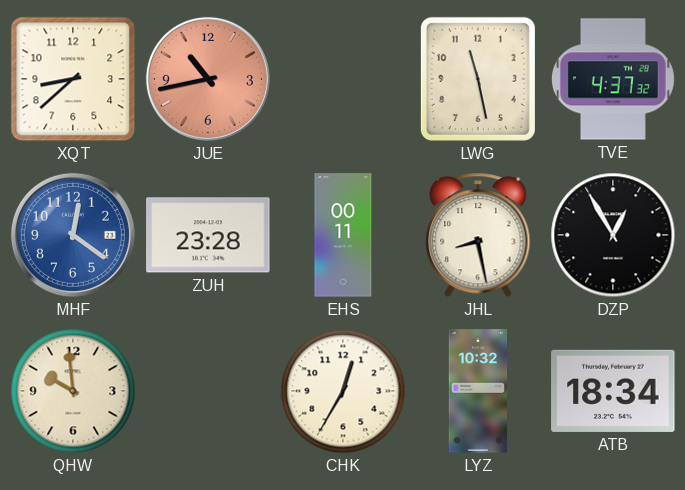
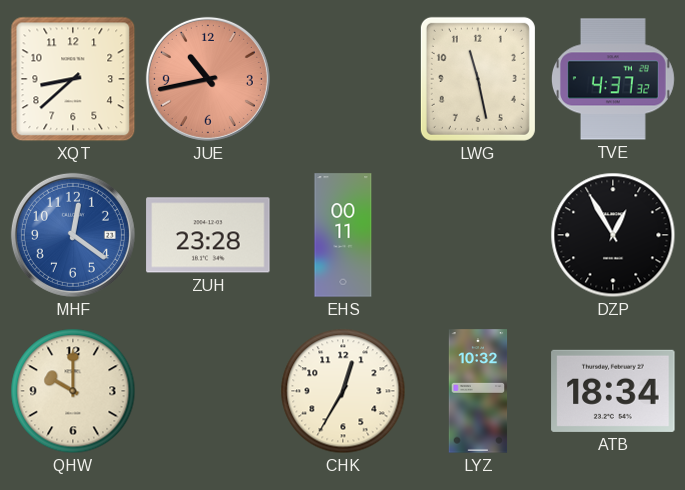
JHL: 8:28 -> none (478, 235)
QHW: 9:59 -> 10:00 (73, 391)
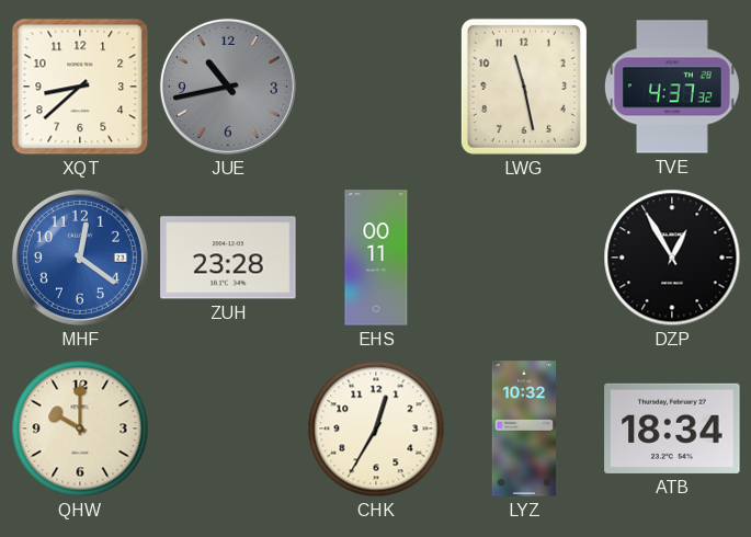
JUE dial: salmon -> grey (228, 87)
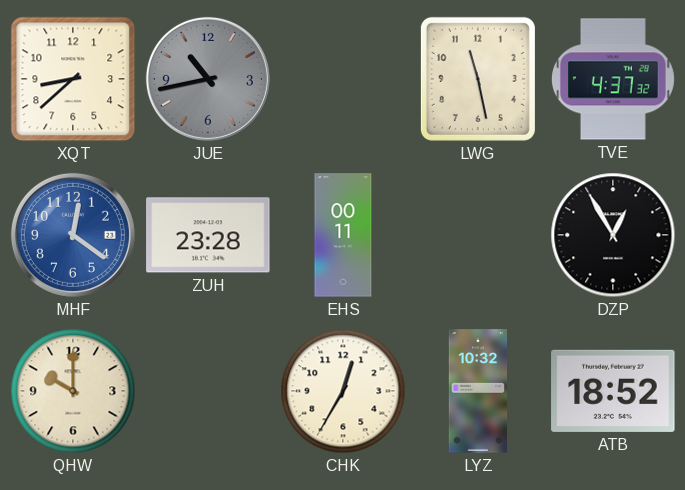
ATB: 18:34 -> 18:52 (613, 391)
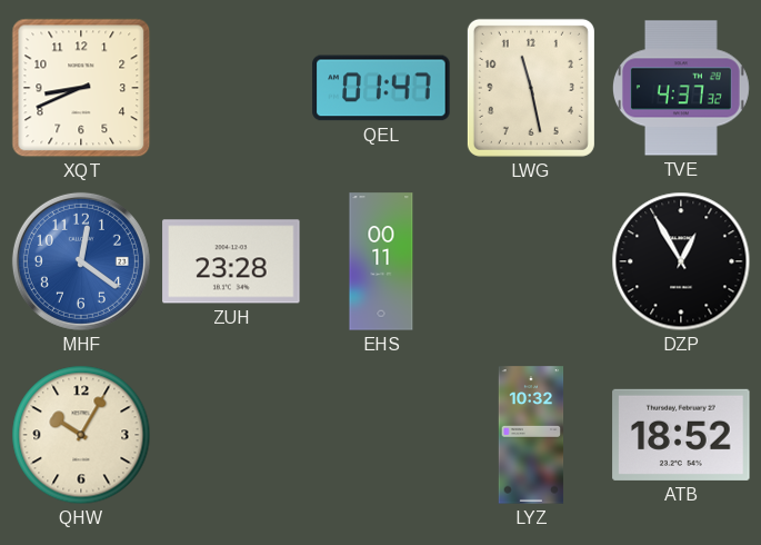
XQT: 8:38 -> 8:41 (81, 88)
JUE: 10:43 -> none (208, 79)
QEL: none -> 01:47 (381, 88)
QHW: 10:00 -> 10:05 (81, 435)
CHK: 12:35 -> none (343, 391)
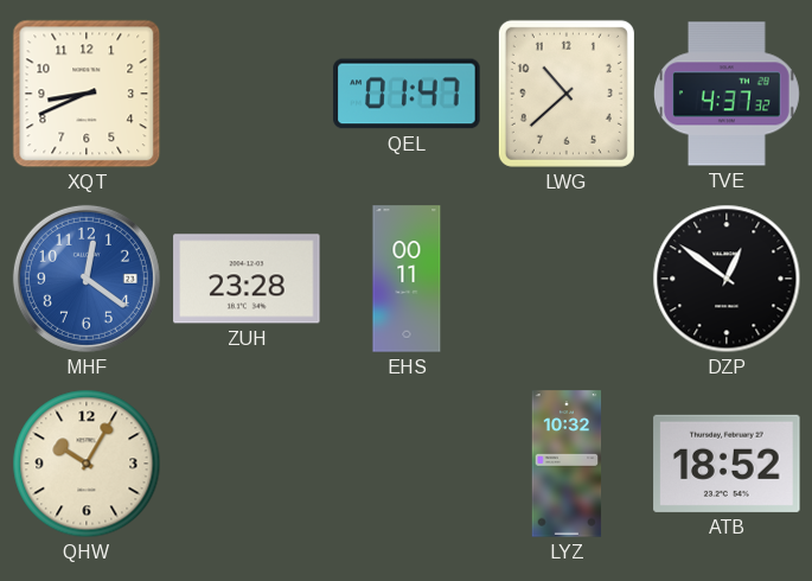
LWG: 11:28 -> 10:38 (567, 94)
DZP: 12:55 -> 12:51 (727, 279)
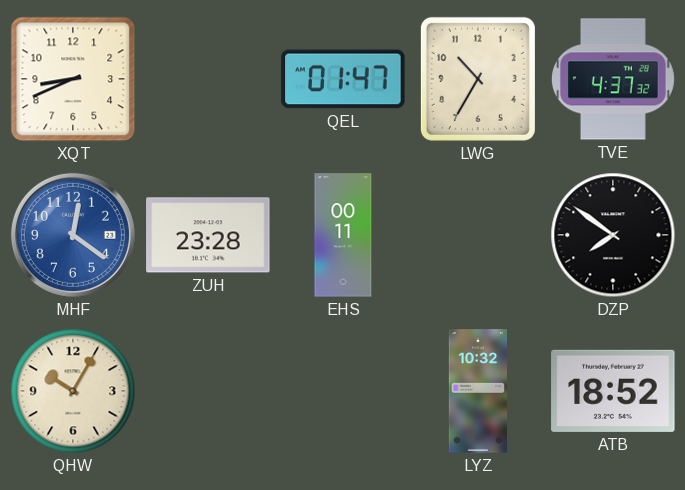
LWG: 10:38 -> 10:35 (478, 79)
DZP: 12:51 -> 7:51 (613, 235)
